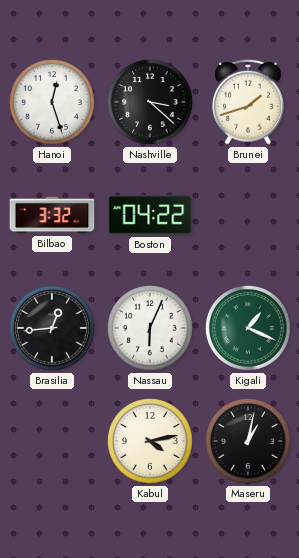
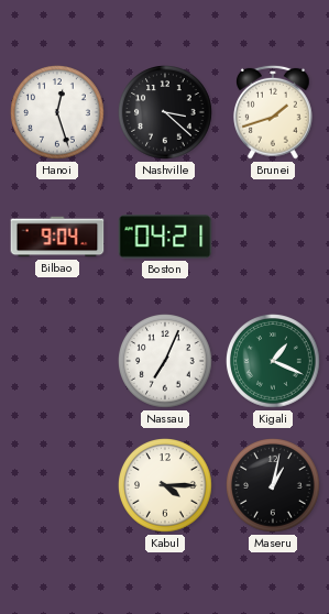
Bilbao: 3:32 -> 9:04 (57, 237)
Boston: 04:22 -> 04:21 (165, 237)
Brasilia: 12:44 -> none (52, 328)
Nassau: 6:04 -> 7:04 (165, 361)
Kabul: 4:13 -> 4:15 (165, 485)
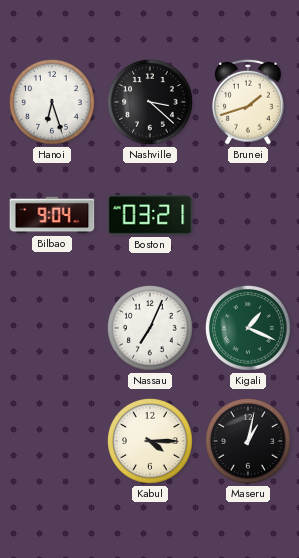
Hanoi: 12:27 -> 6:27 (52, 102)
Boston: 04:21 -> 03:21 (150, 215)
